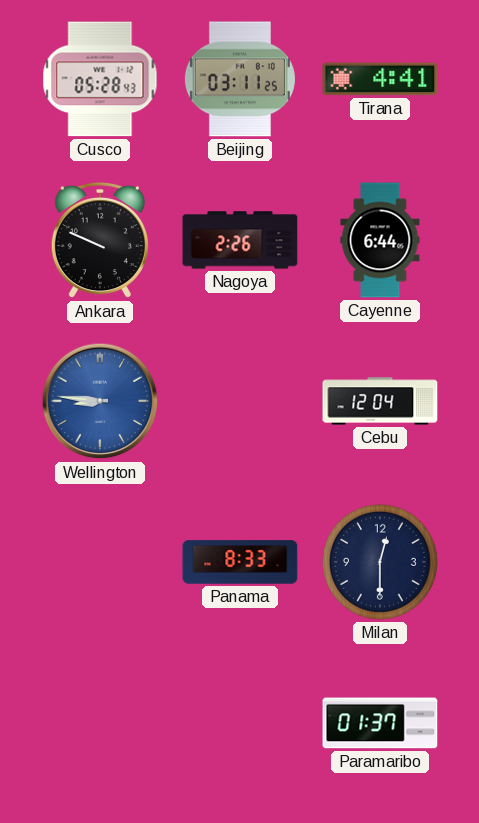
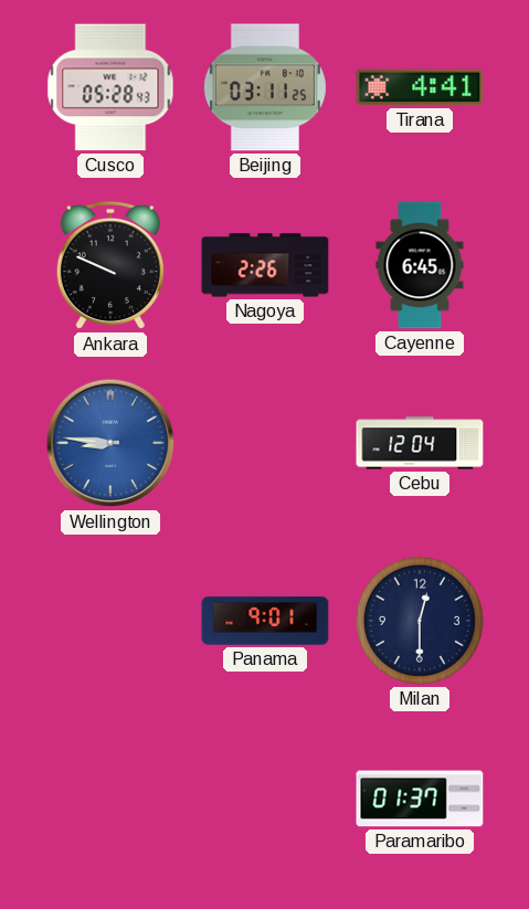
Cayenne: 6:44 -> 6:45 (420, 265)
Panama: 8:33 -> 9:01 (265, 621)
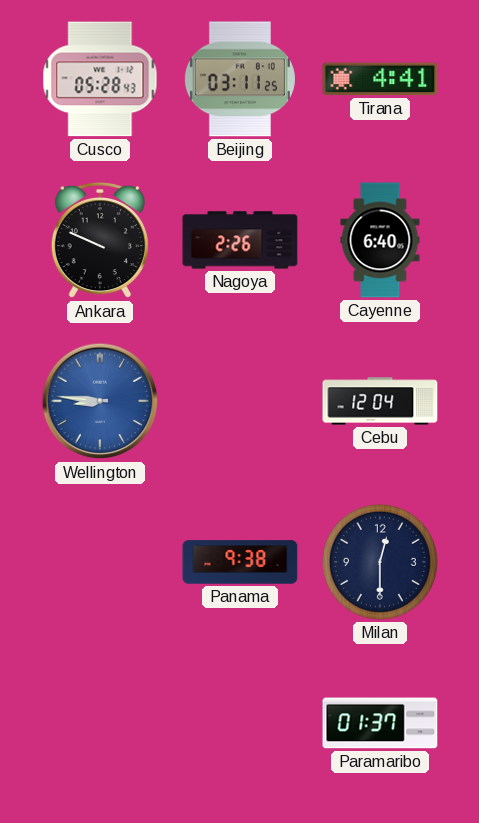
Cayenne: 6:45 -> 6:40 (380, 240)
Panama: 9:01 -> 9:38 (240, 562)
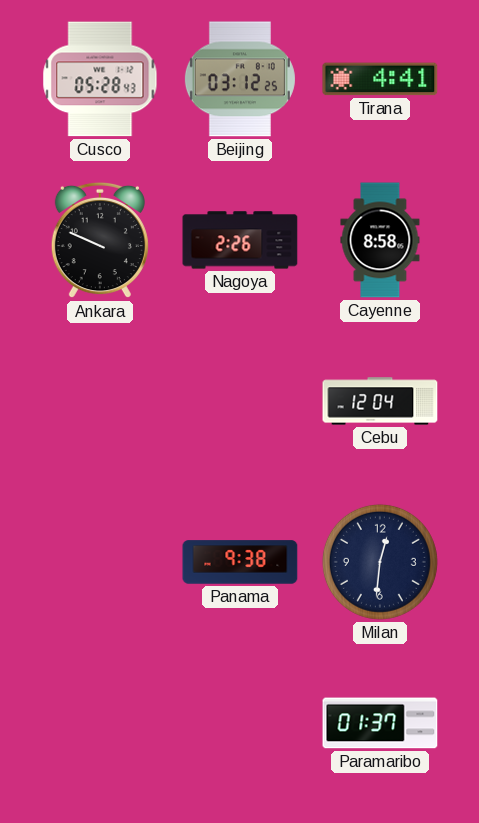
Beijing: 03:11 -> 03:12 (240, 79)
Cayenne: 6:40 -> 8:58 (380, 240)
Wellington: 8:46 -> none (100, 401)
Milan: 12:30 -> 12:31 (380, 562)
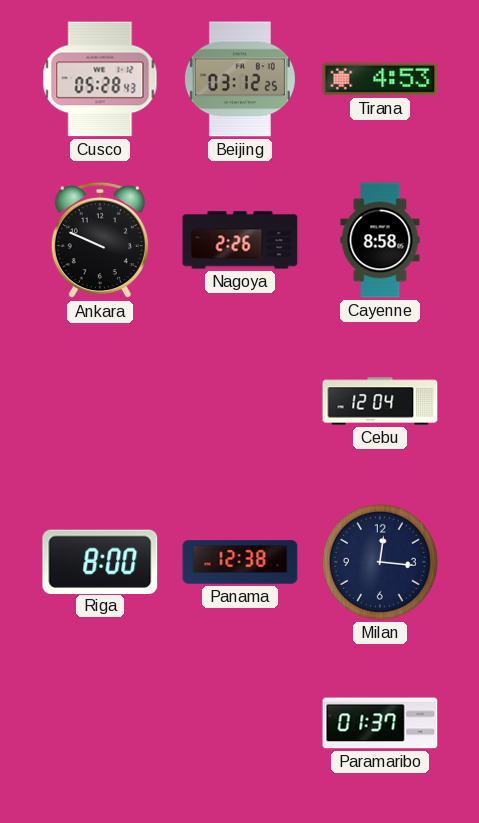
Tirana: 4:41 -> 4:53 (380, 79)
Riga: none -> 8:00 (100, 561)
Panama: 9:38 -> 12:38 (240, 562)
Milan: 12:31 -> 12:16 (380, 562)
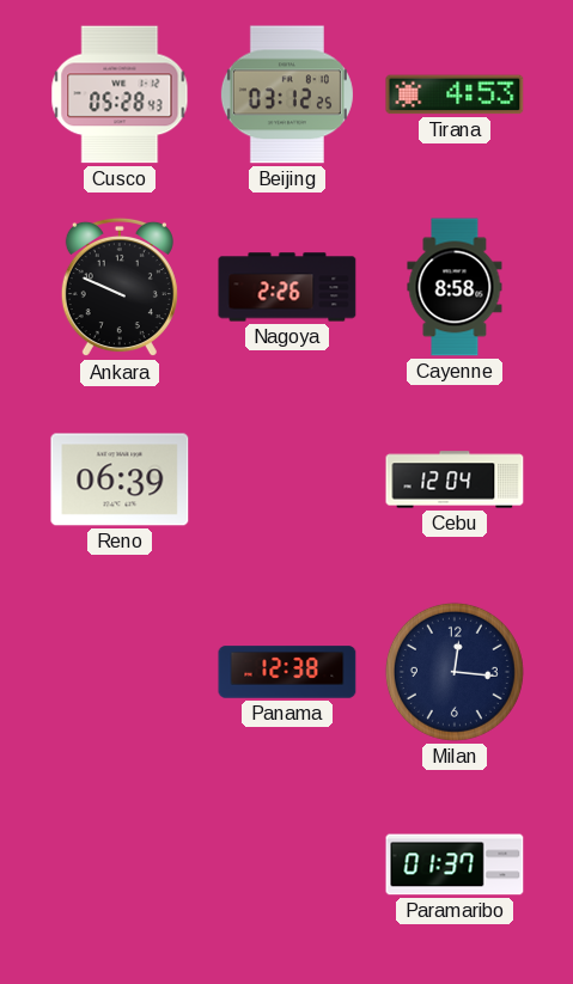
Reno: none -> 06:39 (120, 479)
Riga: 8:00 -> none (100, 561)
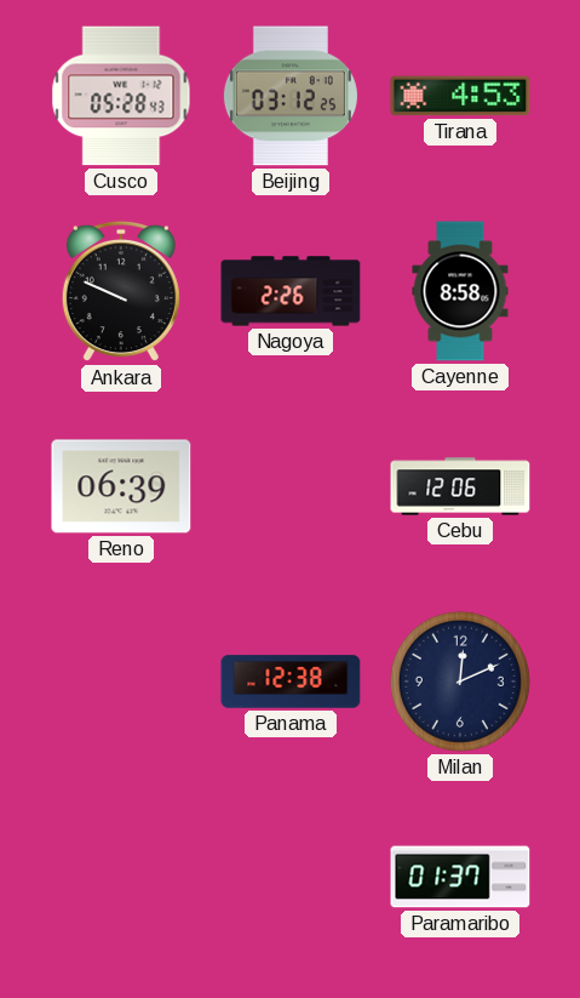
Cebu: 12:04 -> 12:06 (460, 486)
Milan: 12:16 -> 12:11 (460, 682)
